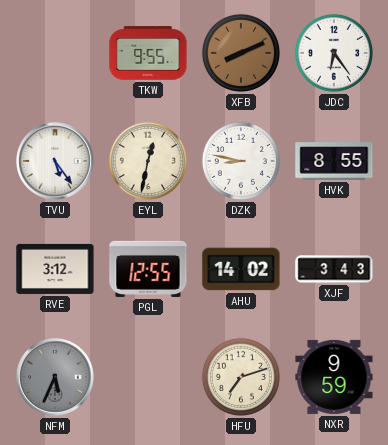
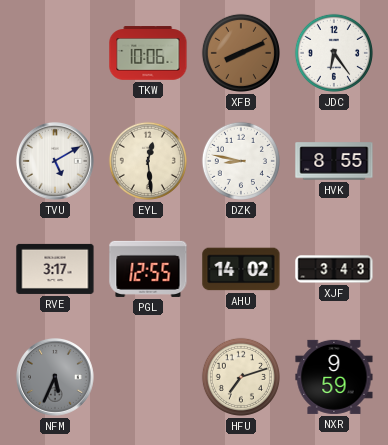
TKW: 9:55 -> 10:06 (148, 53)
TVU: 5:24 -> 5:10 (56, 162)
EYL: 12:32 -> 12:29 (148, 161)
RVE: 3:12 -> 3:17 (55, 269)
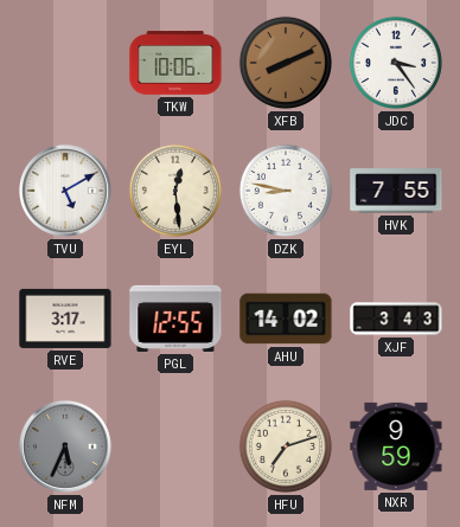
JDC: 6:24 -> 3:24 (396, 63)
HVK: 8:55 -> 7:55 (396, 191)
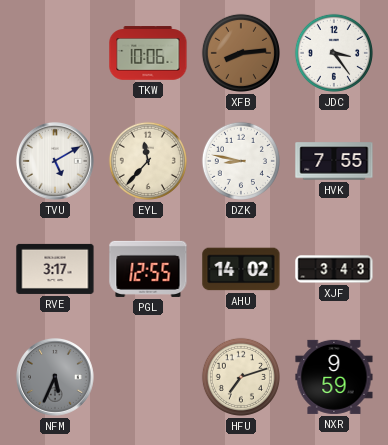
XFB: 8:11 -> 8:14 (241, 53)
EYL: 12:29 -> 11:37 (148, 161)
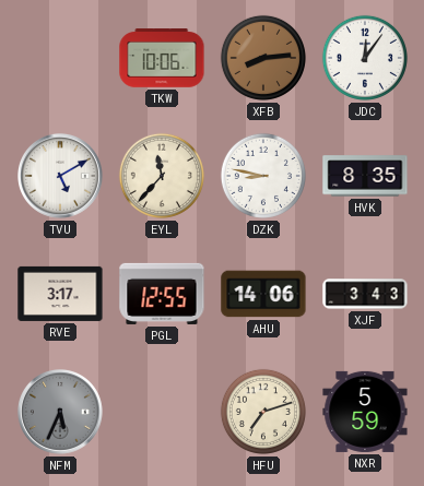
JDC: 3:24 -> 12:06 (365, 58)
HVK: 7:55 -> 8:35 (365, 176)
AHU: 14:02 -> 14:06 (263, 294)
NXR: 9:59 -> 5:59 (365, 412)
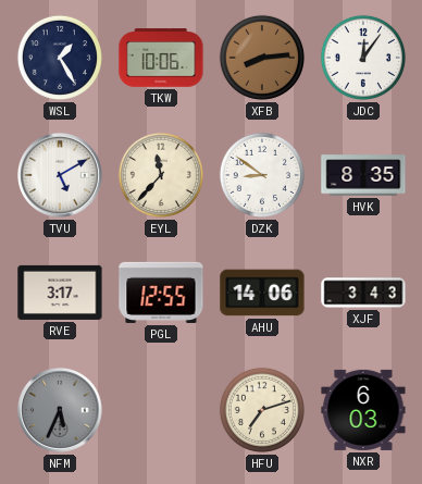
WSL: none -> 1:25 (60, 58)
DZK: 8:47 -> 8:51 (262, 175)
NXR: 5:59 -> 6:03 (363, 410)
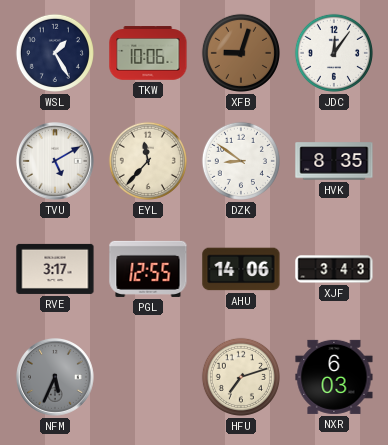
XFB: 8:14 -> 9:03 (241, 53)
